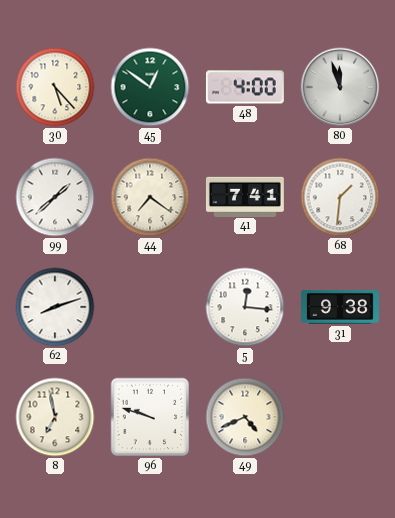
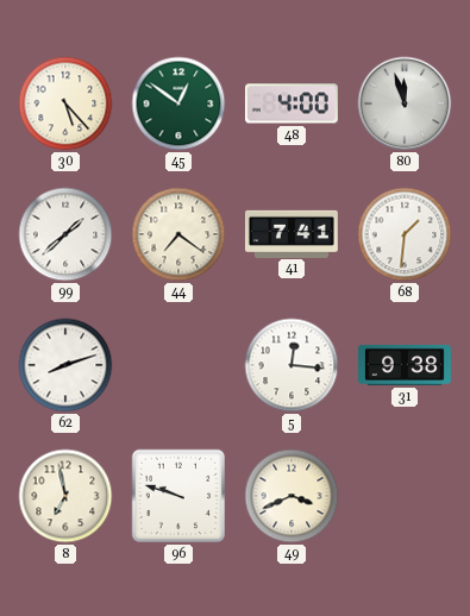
49: 4:41 -> 3:41 (292, 496)
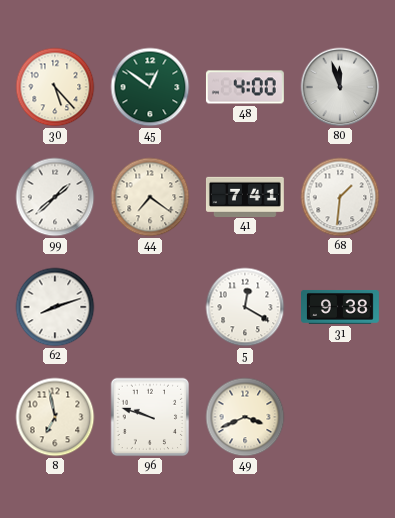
5: 12:16 -> 12:20 (245, 307)
